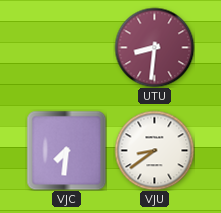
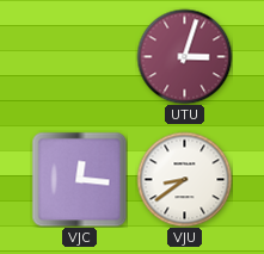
UTU: 8:31 -> 3:03 (184, 56)
VJC: 7:31 -> 12:16 (79, 179)
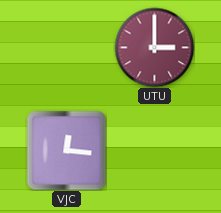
UTU: 3:03 -> 3:00 (154, 47)
VJU: 8:39 -> none (184, 179)
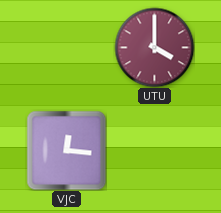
UTU: 3:00 -> 4:00 (154, 47)
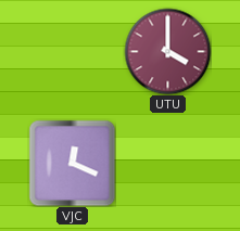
VJC: 12:16 -> 12:19 (72, 163)
